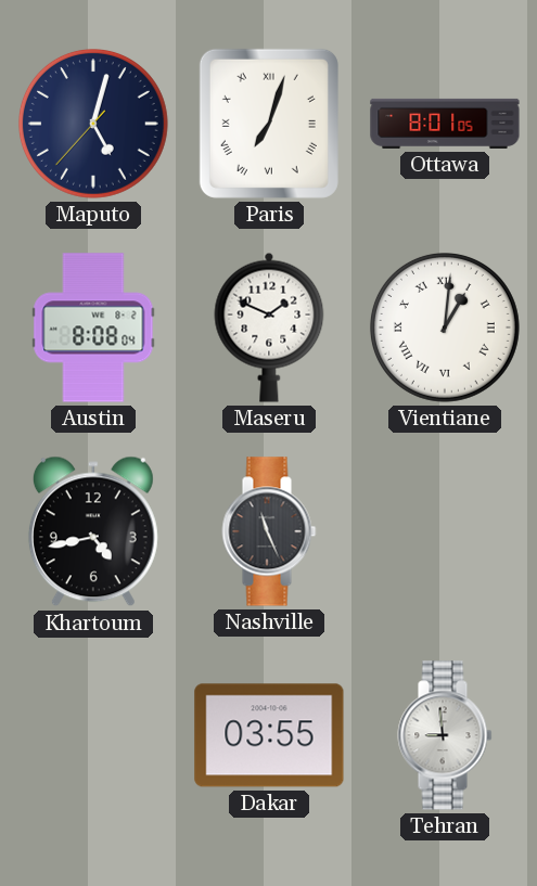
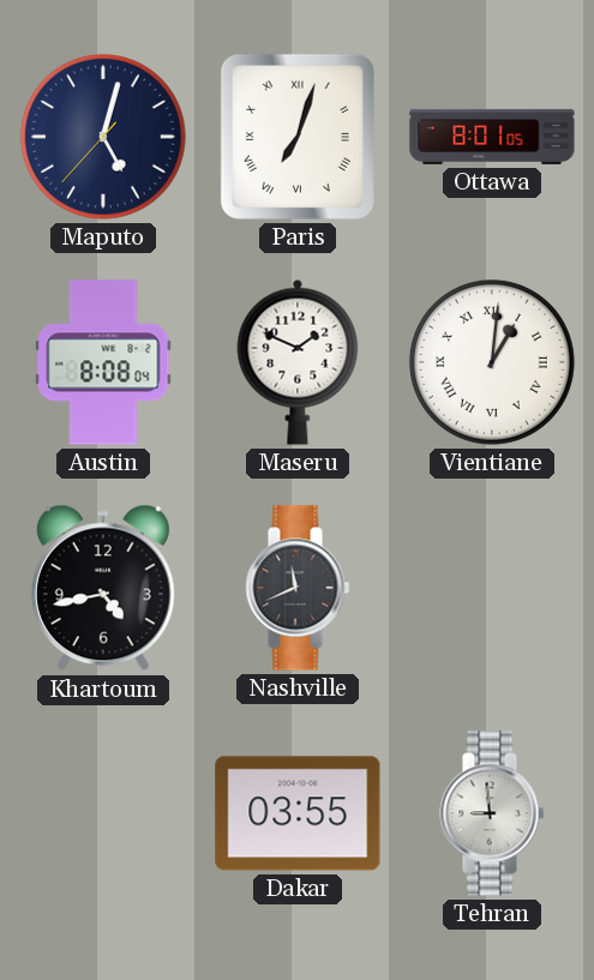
Nashville: 11:26 -> 11:41 (298, 588)
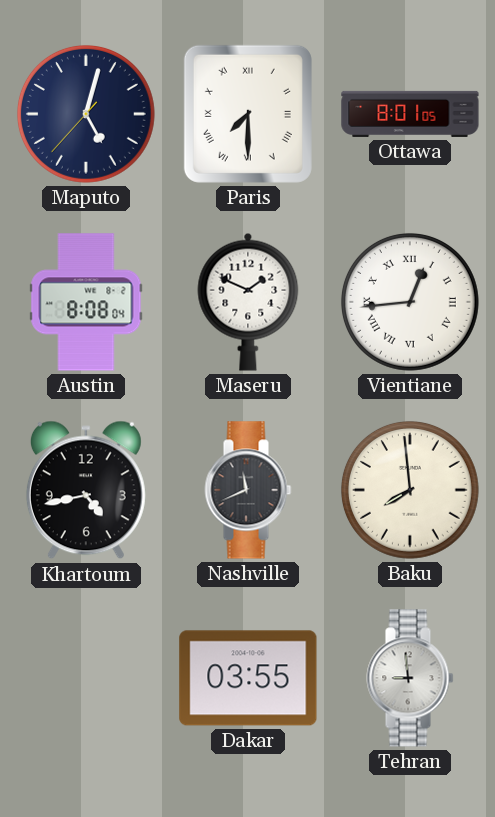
Paris: 7:03 -> 7:30 (248, 114)
Vientiane: 1:01 -> 12:44 (410, 302)
Baku: none -> 7:59 (410, 490)
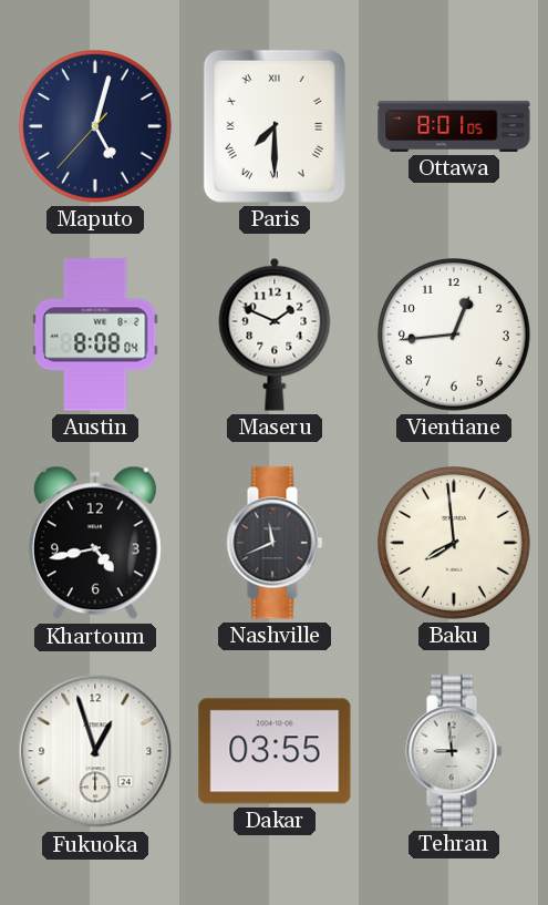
Vientiane numerals: Roman -> Arabic (454, 335)
Fukuoka: none -> 12:57 (95, 751)
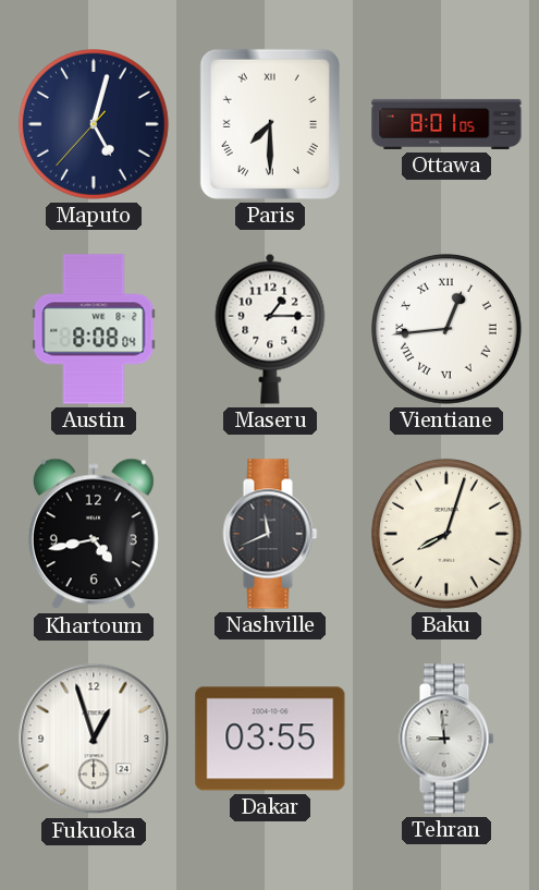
Maseru: 1:49 -> 1:15 (270, 329)
Vientiane numerals: Arabic -> Roman (446, 329)
Baku: 7:59 -> 8:03 (446, 534)
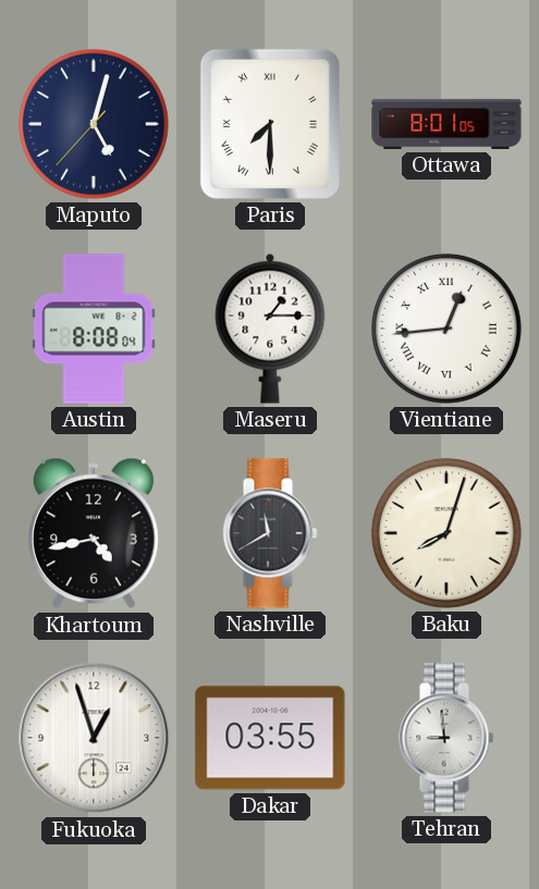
Nashville: 11:41 -> 11:40 (270, 533)
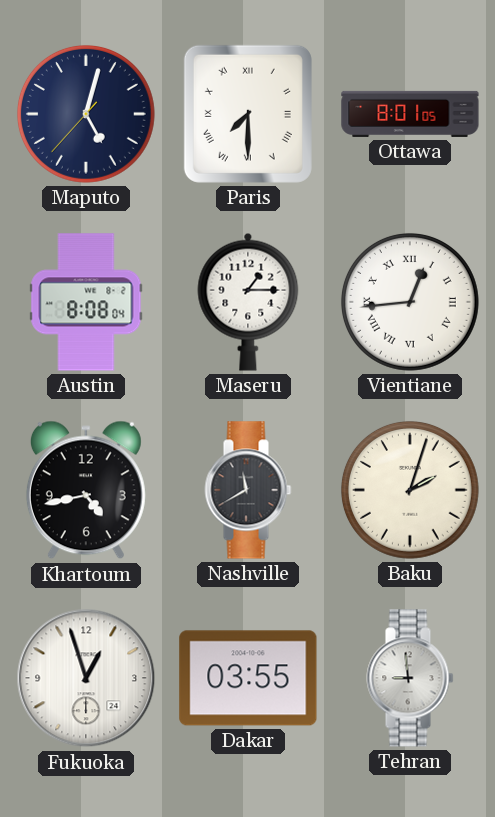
Baku: 8:03 -> 2:03 (410, 490)
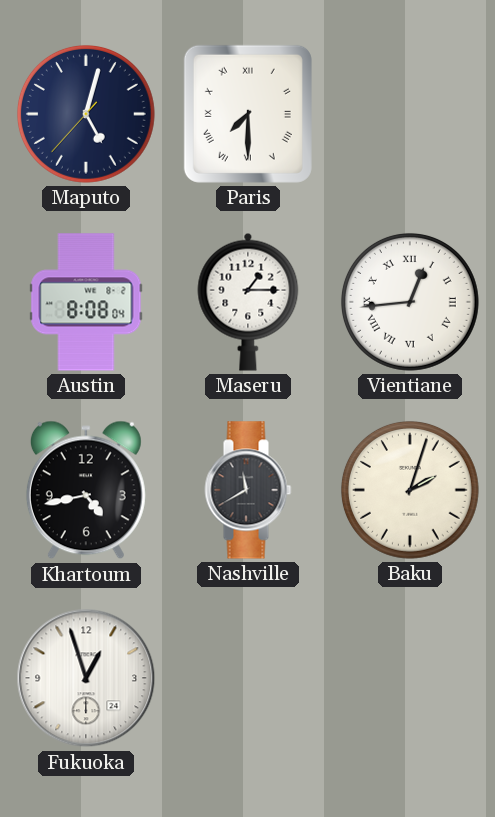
Ottawa: 8:01 -> none (410, 114)
Dakar: 03:55 -> none (248, 678)
Tehran: 8:59 -> none (410, 678)
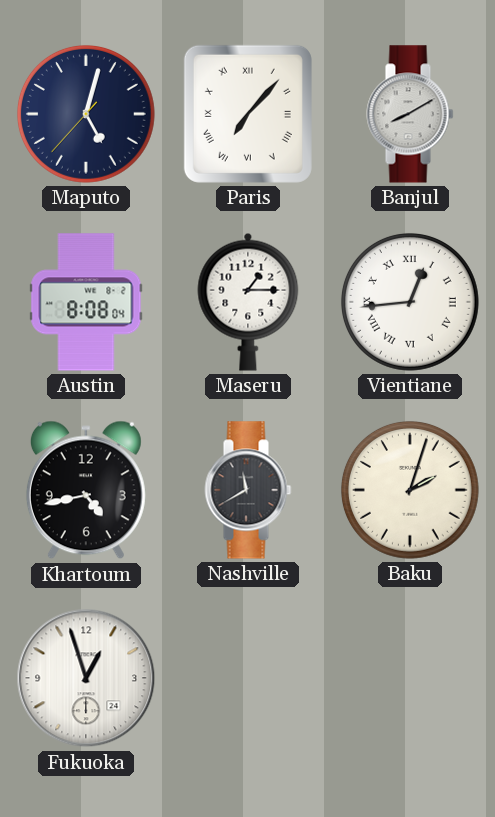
Paris: 7:30 -> 7:07 (248, 114)
Banjul: none -> 8:10 (410, 114)
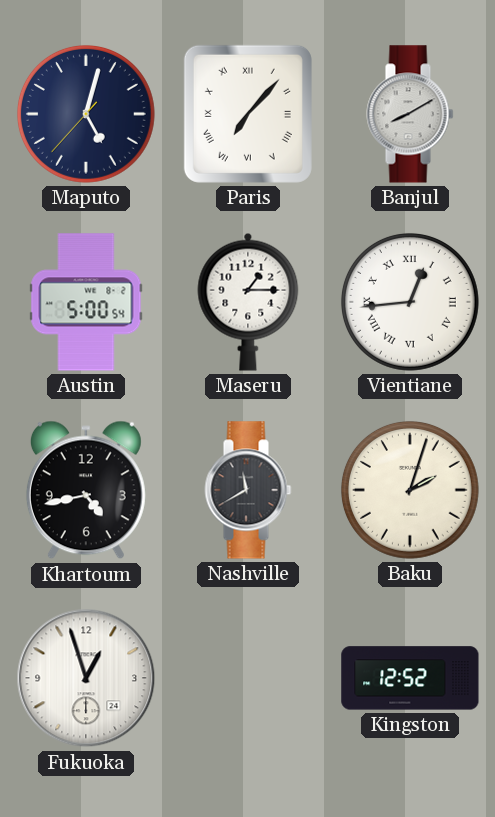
Austin: 8:08 -> 5:00 (86, 302)
Kingston: none -> 12:52 (410, 678)
